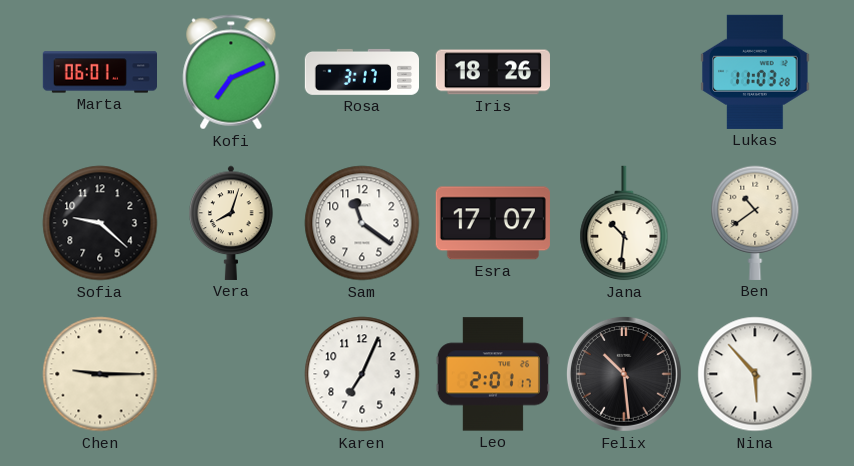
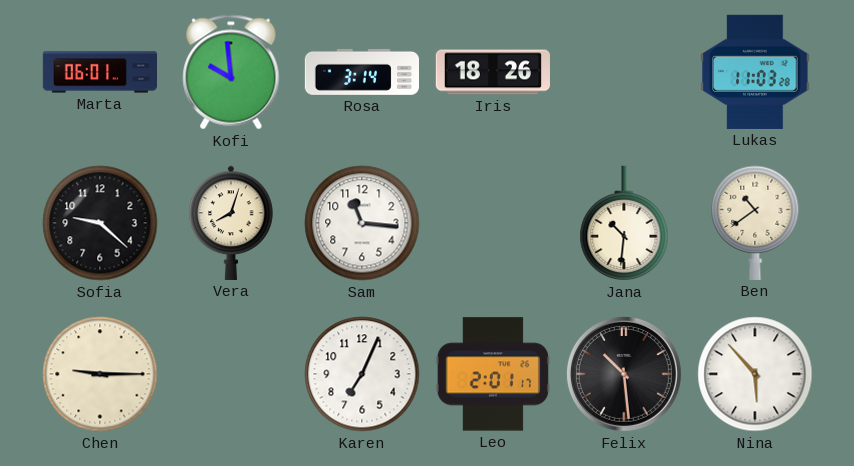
Kofi: 7:11 -> 9:59 (231, 72)
Rosa: 3:17 -> 3:14 (361, 72)
Sam: 11:21 -> 11:16 (362, 223)
Esra: 17:07 -> none (493, 223)
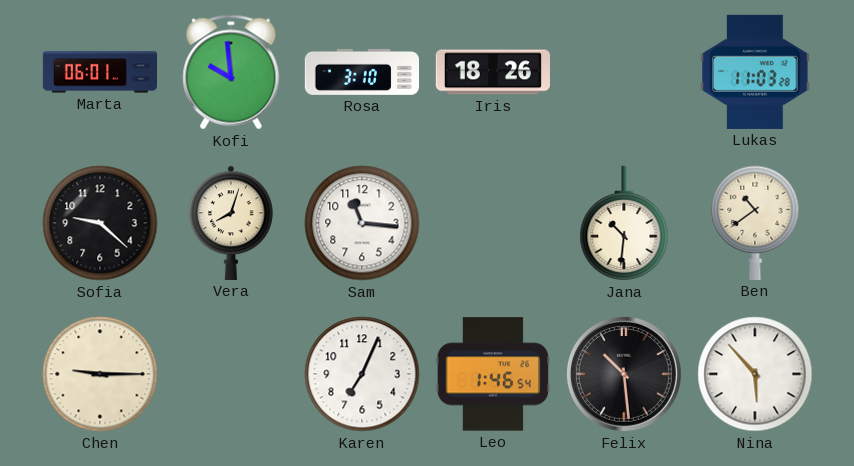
Rosa: 3:14 -> 3:10 (361, 72)
Leo: 2:01 -> 1:46 (493, 374)
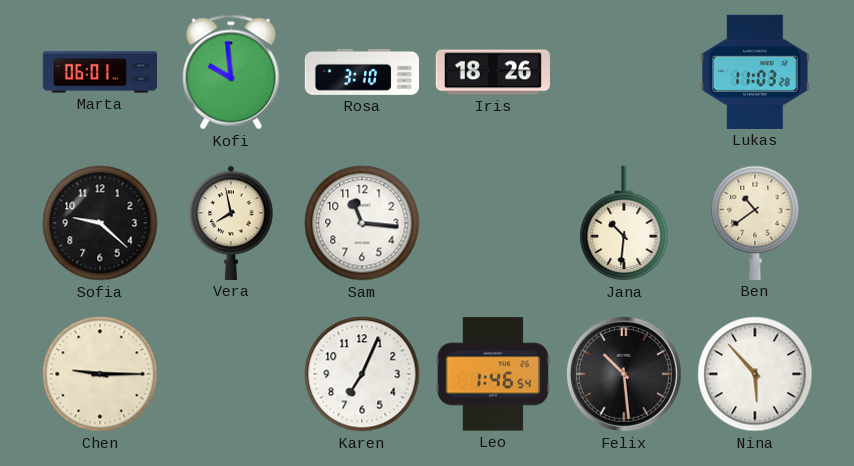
Vera: 8:03 -> 7:58 (231, 223)
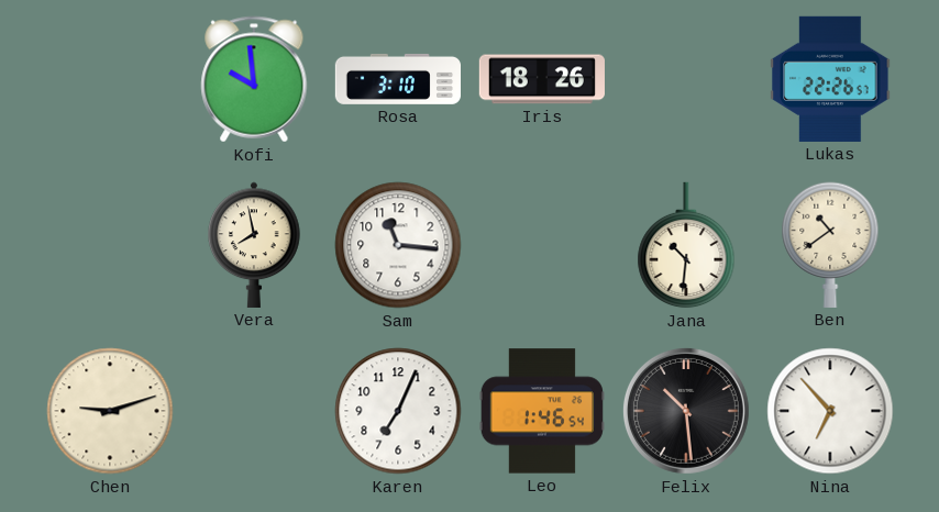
Marta: 06:01 -> none (99, 72)
Lukas: 11:03 -> 22:26 (830, 79)
Sofia: 9:22 -> none (100, 223)
Chen: 9:15 -> 9:12 (110, 411)
Nina: 5:53 -> 6:53 (830, 411)
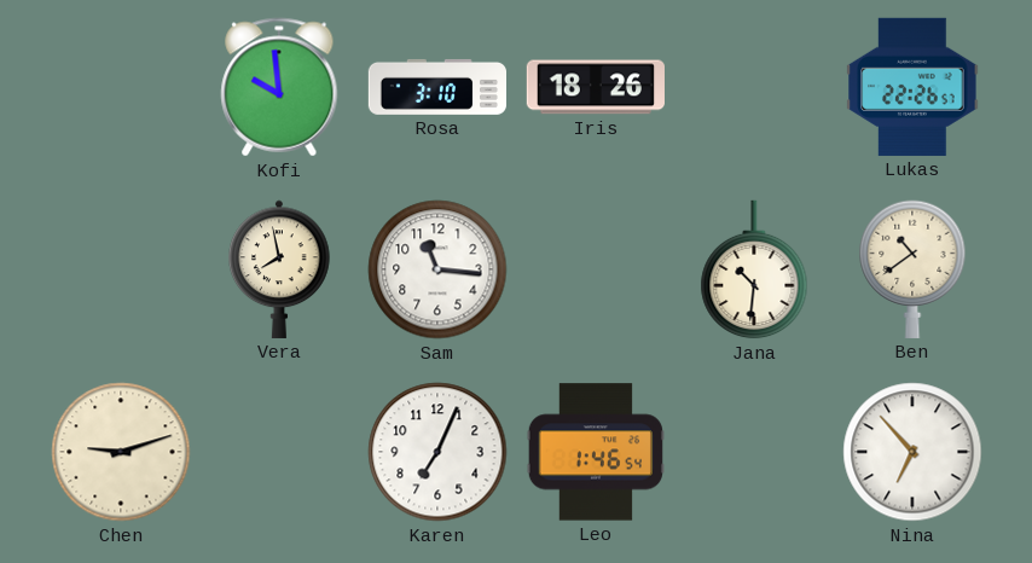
Felix: 10:29 -> none (686, 411)
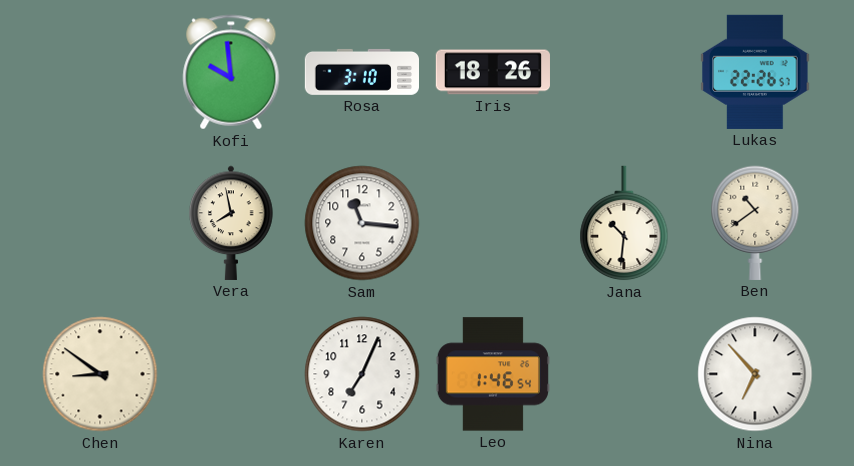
Chen: 9:12 -> 8:51 (100, 374)
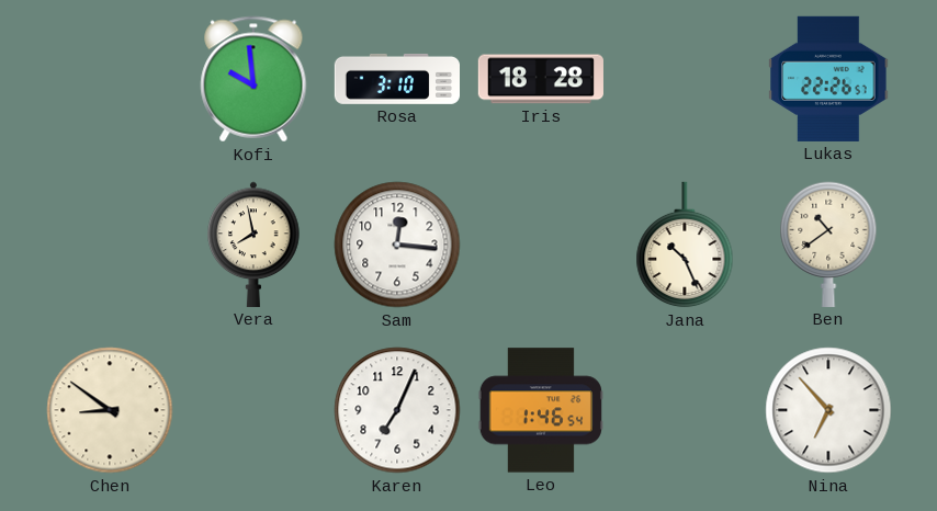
Iris: 18:26 -> 18:28 (541, 79)
Sam: 11:16 -> 12:16 (397, 245)
Jana: 10:31 -> 10:26 (685, 245)
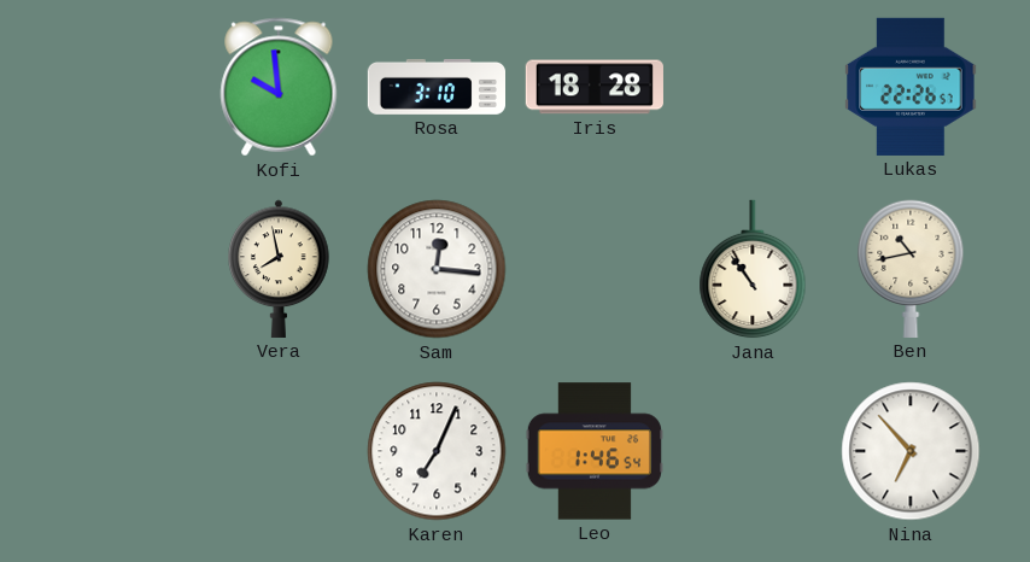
Jana: 10:26 -> 10:54 (753, 269)
Ben: 10:39 -> 10:43 (911, 269)
Chen: 8:51 -> none (110, 410)
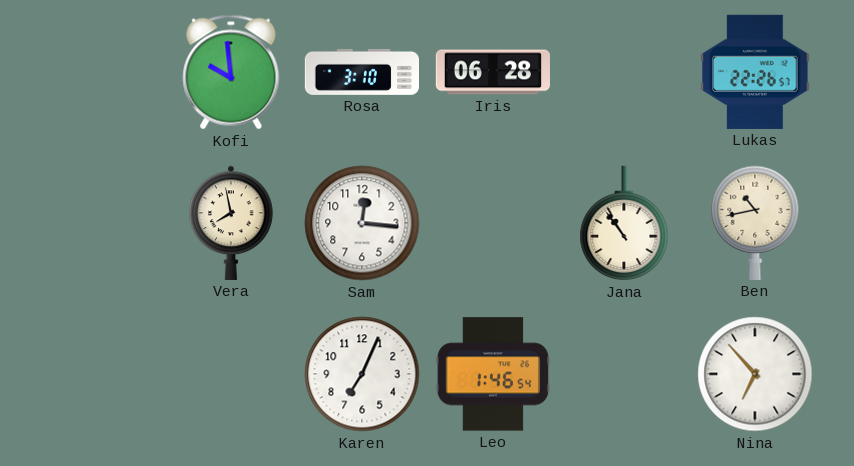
Iris: 18:28 -> 06:28 (493, 72)
